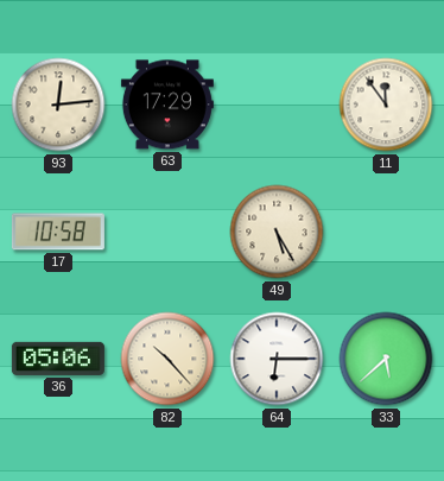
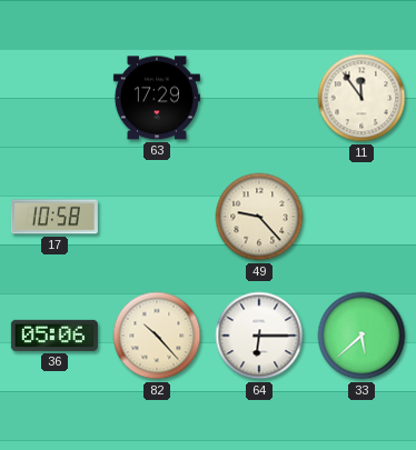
93: 12:14 -> none (58, 105)
49: 5:25 -> 9:23 (259, 217)
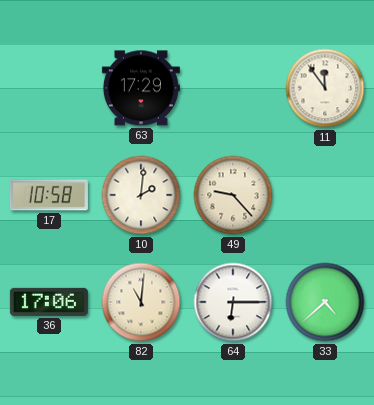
10: none -> 2:01 (141, 195)
36: 05:06 -> 17:06 (49, 302)
82: 10:23 -> 11:01 (141, 302)
33: 5:38 -> 4:38 (325, 302)
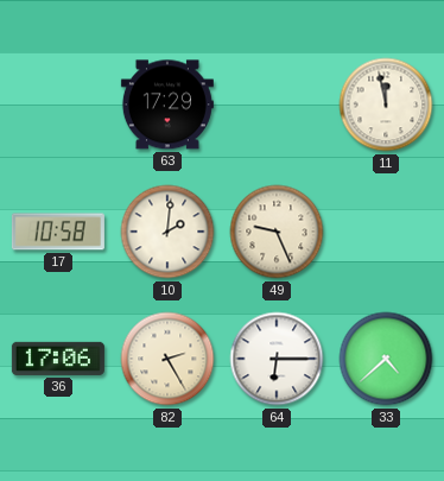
11: 11:54 -> 11:58 (386, 105)
49: 9:23 -> 9:26 (277, 232)
82: 11:01 -> 2:25 (167, 359)
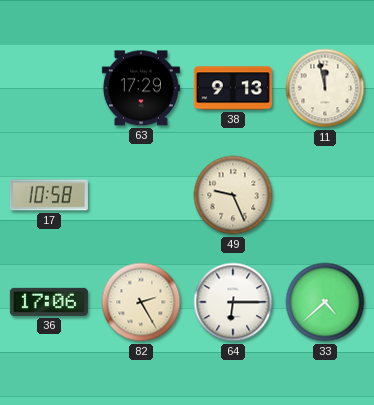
38: none -> 9:13 (233, 88)
10: 2:01 -> none (167, 232)
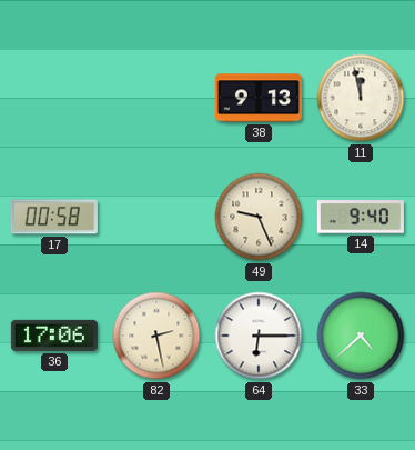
63: 17:29 -> none (141, 88)
17: 10:58 -> 00:58 (54, 217)
14: none -> 9:40 (361, 217)
82: 2:25 -> 2:28 (156, 336)
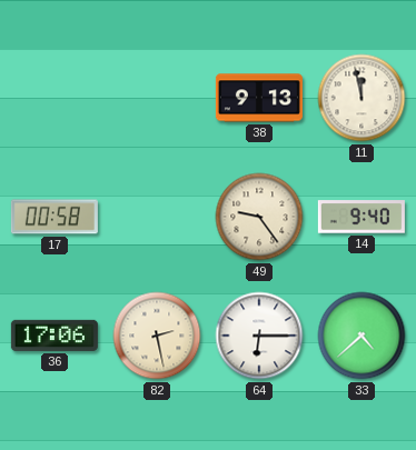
49: 9:26 -> 9:24 (259, 217)
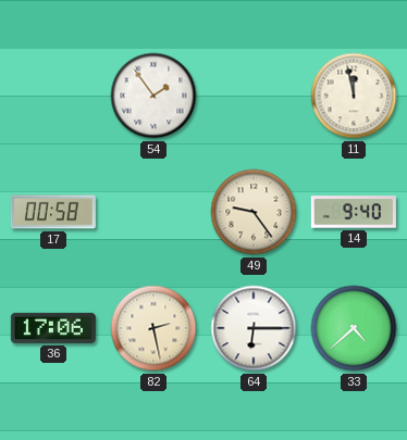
54: none -> 1:54 (153, 96)
38: 9:13 -> none (259, 98)
